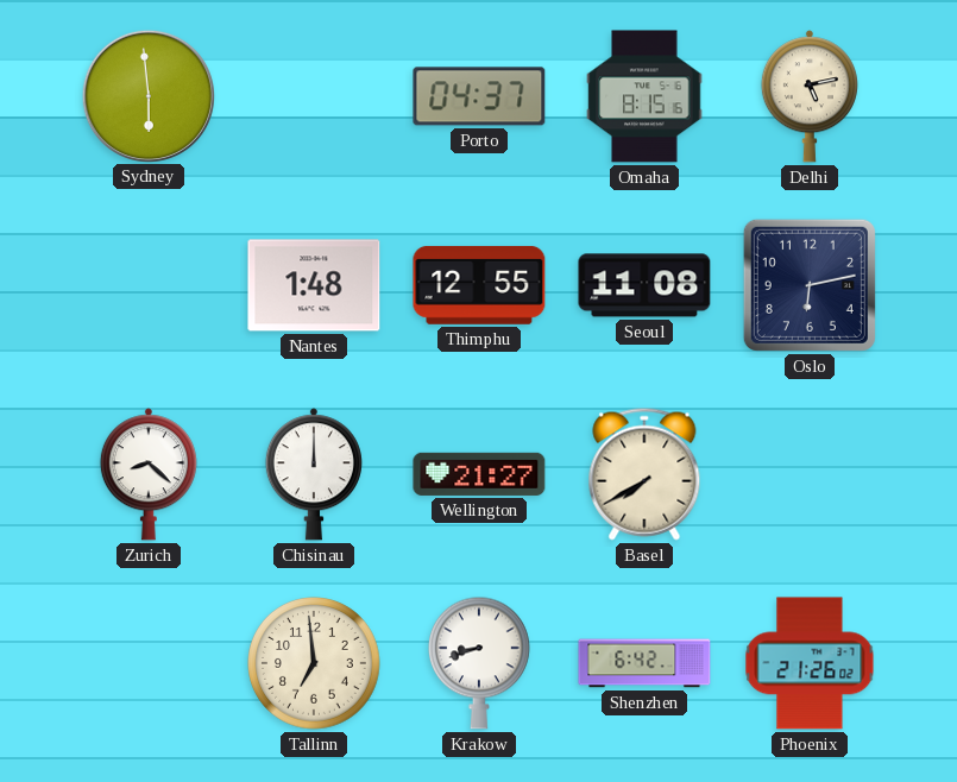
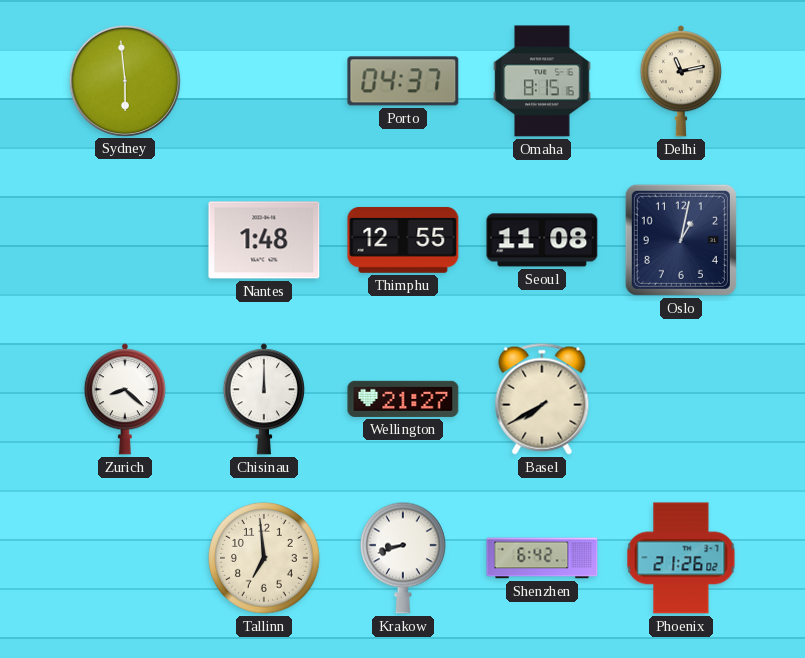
Delhi: 5:13 -> 11:13 (681, 81)
Oslo: 6:13 -> 1:02 (681, 240)
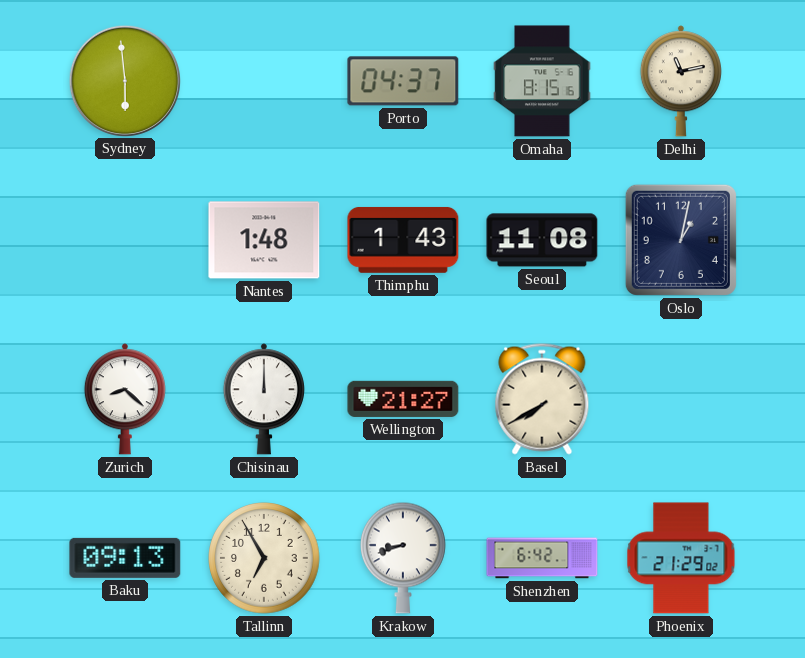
Thimphu: 12:55 -> 1:43 (403, 240)
Baku: none -> 09:13 (125, 558)
Tallinn: 6:59 -> 6:55 (264, 558)
Phoenix: 21:26 -> 21:29 (681, 558)
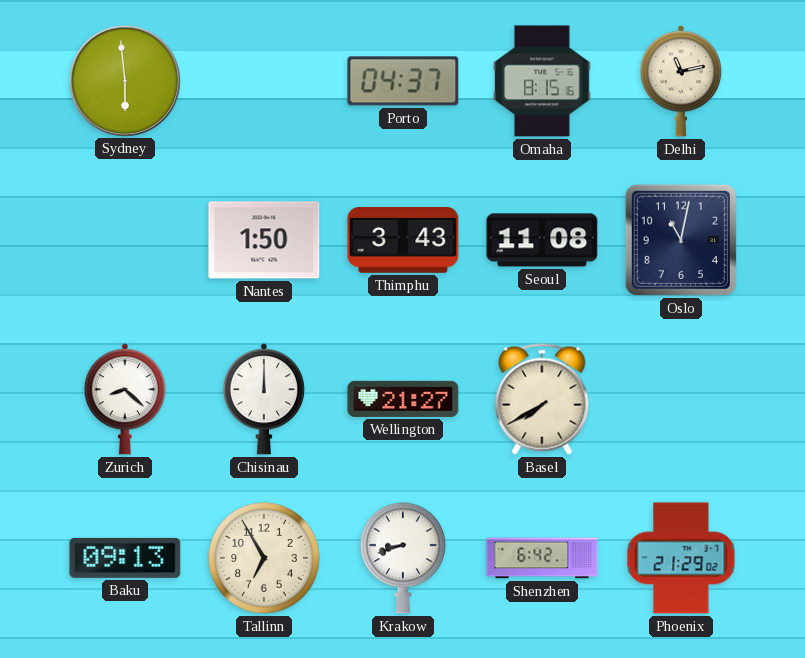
Nantes: 1:48 -> 1:50 (264, 240)
Thimphu: 1:43 -> 3:43 (403, 240)
Oslo: 1:02 -> 11:02 (681, 240)
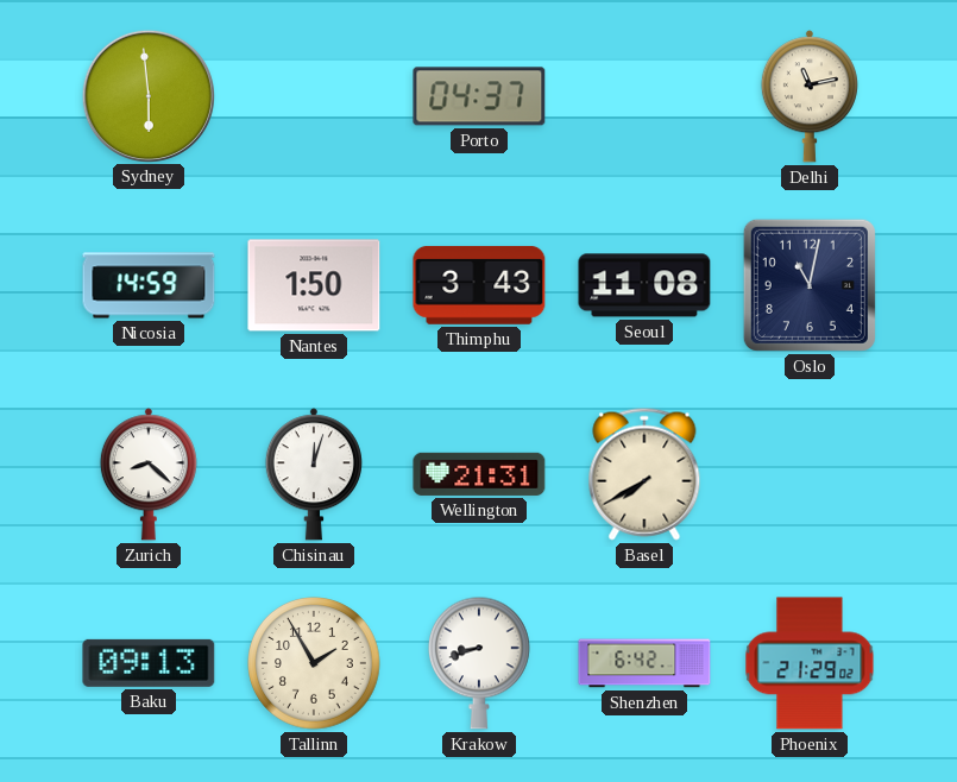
Omaha: 8:15 -> none (542, 81)
Nicosia: none -> 14:59 (149, 285)
Chisinau: 12:00 -> 12:03 (314, 474)
Wellington: 21:27 -> 21:31 (479, 474)
Tallinn: 6:55 -> 1:55 (314, 663)
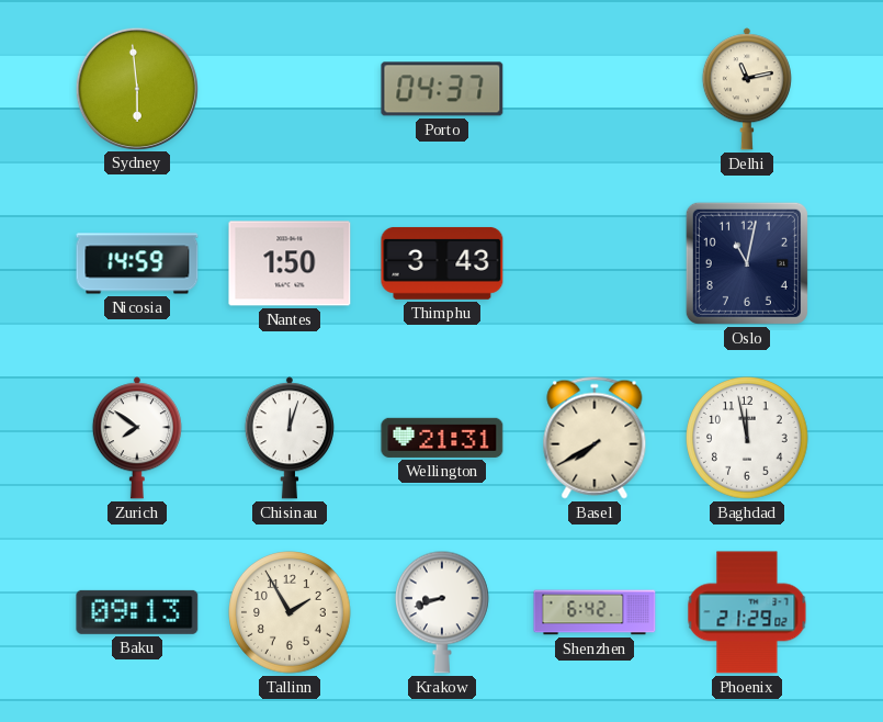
Seoul: 11:08 -> none (644, 285)
Zurich: 8:22 -> 7:51 (137, 438)
Baghdad: none -> 11:58 (747, 438)
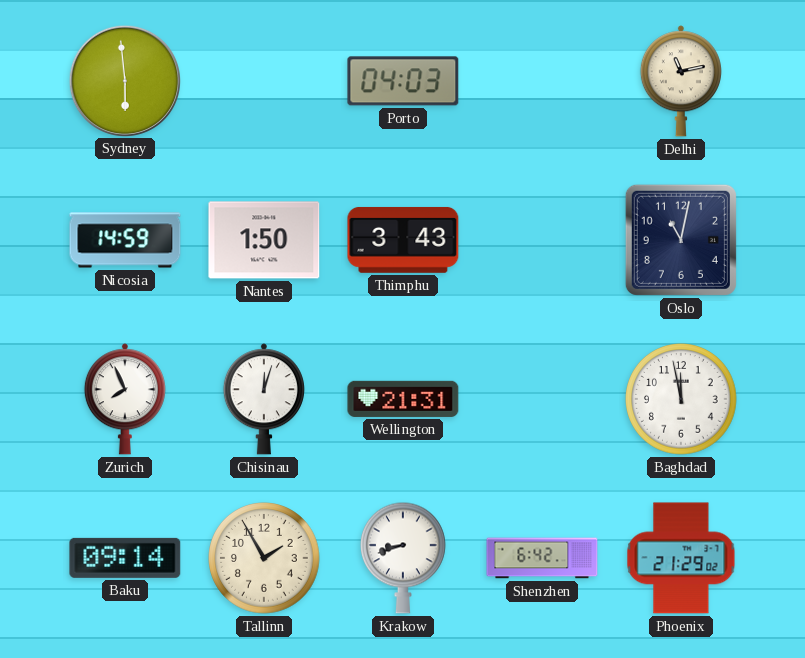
Porto: 04:37 -> 04:03 (403, 81)
Zurich: 7:51 -> 7:56 (125, 399)
Basel: 7:40 -> none (595, 438)
Baku: 09:13 -> 09:14 (125, 558)
